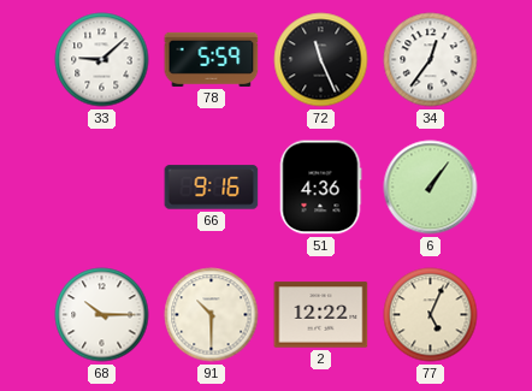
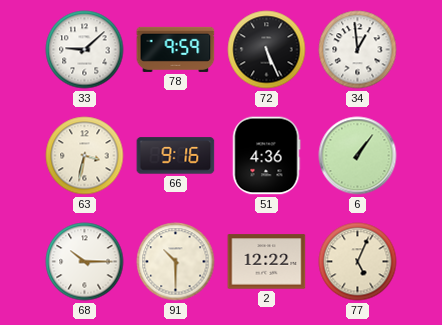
78: 5:59 -> 9:59 (176, 49)
72: 11:26 -> 5:26 (267, 50)
34: 12:36 -> 12:59 (358, 50)
63: none -> 3:32 (85, 156)
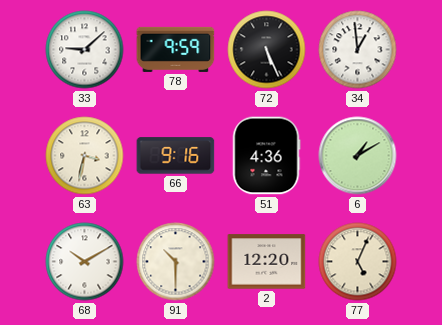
6: 1:06 -> 1:10 (358, 156)
68: 10:15 -> 10:10 (85, 262)
2: 12:22 -> 12:20 (267, 262)
